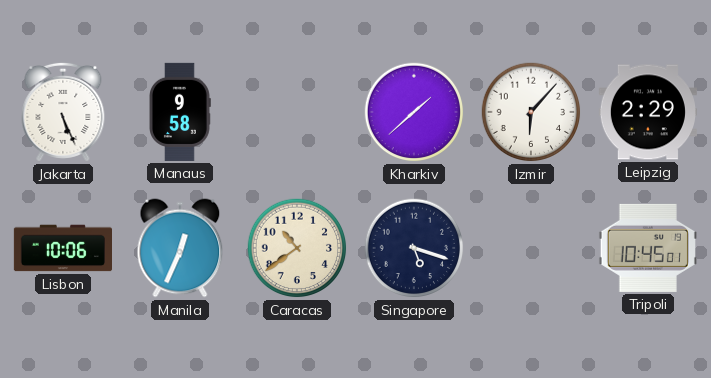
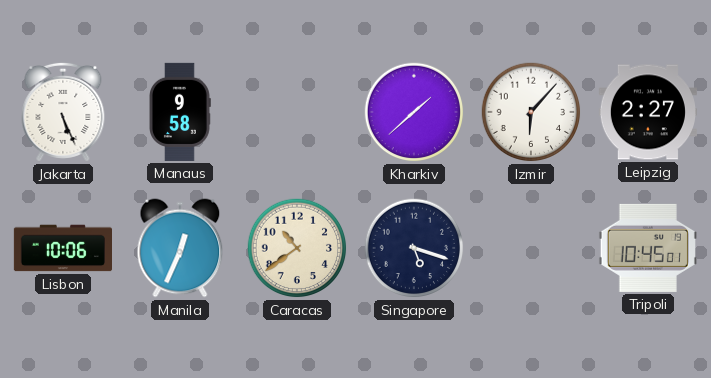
Leipzig: 2:29 -> 2:27 (648, 112)
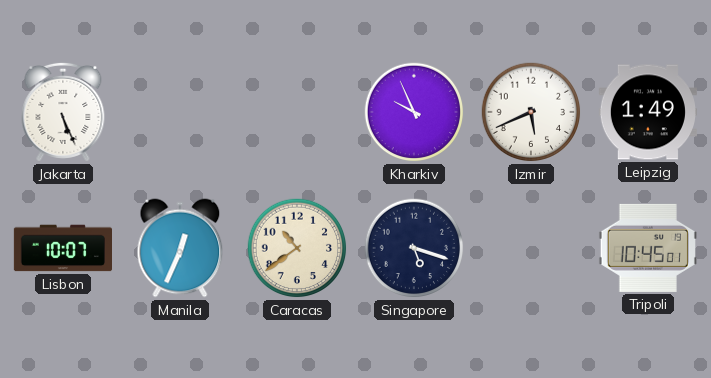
Manaus: 9:58 -> none (180, 112)
Kharkiv: 1:38 -> 9:56 (414, 112)
Izmir: 6:07 -> 5:41 (531, 112)
Leipzig: 2:27 -> 1:49 (648, 112)
Lisbon: 10:06 -> 10:07 (62, 248)
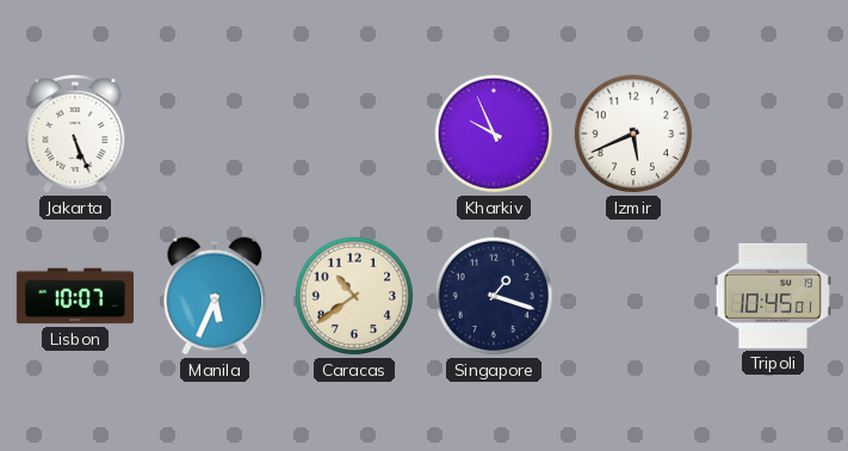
Leipzig: 1:49 -> none (648, 112)
Manila: 12:34 -> 5:34 (215, 296)
Singapore: 5:18 -> 1:18 (494, 296)
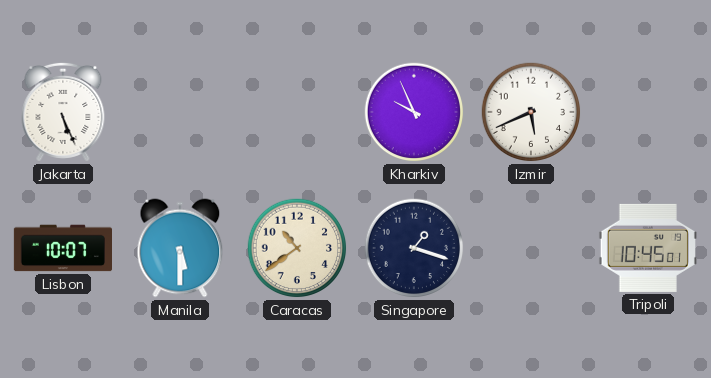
Manila: 5:34 -> 5:30 (180, 248)
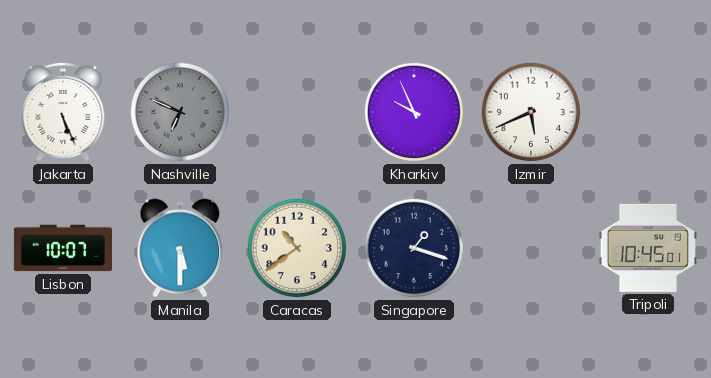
Nashville: none -> 6:49 (180, 112)
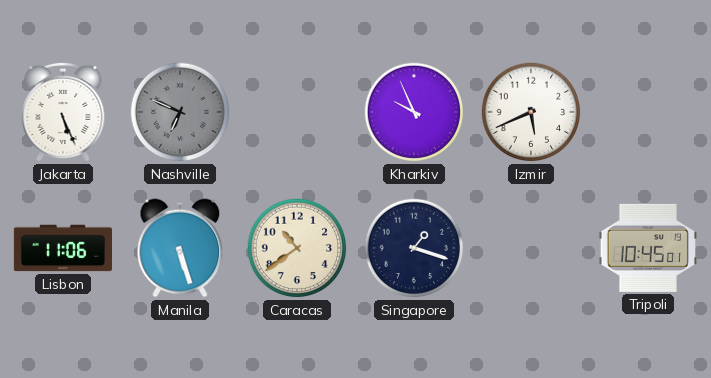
Lisbon: 10:07 -> 11:06 (62, 248)
Manila: 5:30 -> 5:27 (180, 248)
